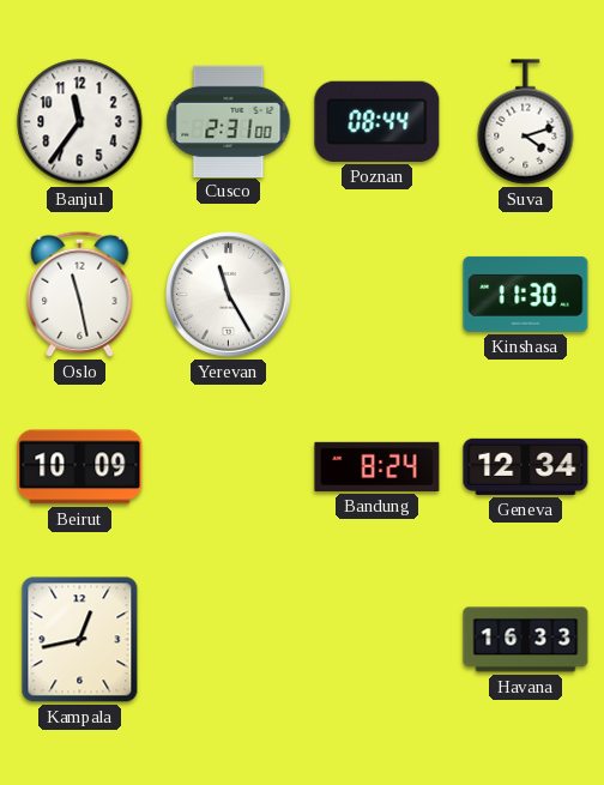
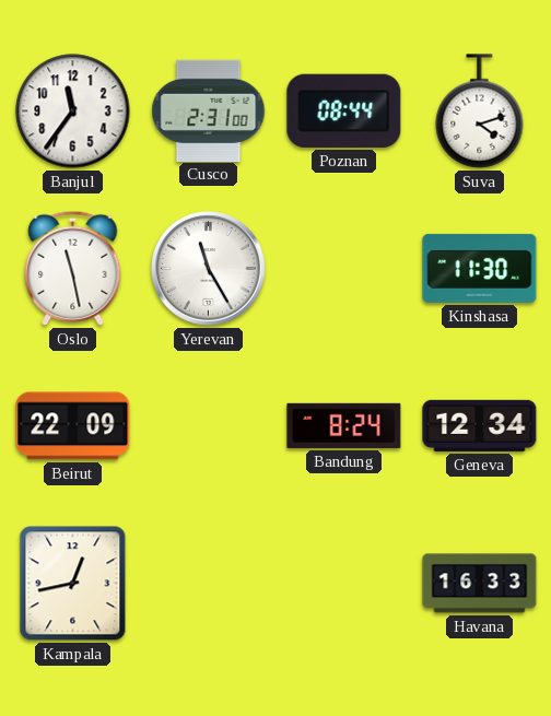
Beirut: 10:09 -> 22:09 (73, 426)
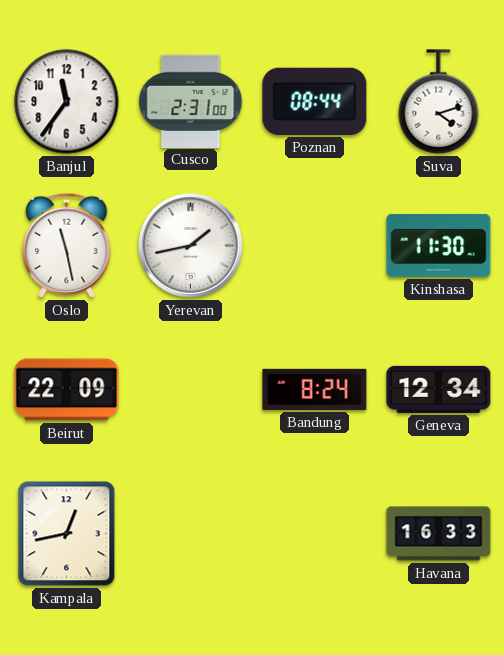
Yerevan: 11:25 -> 1:43 (191, 246)
